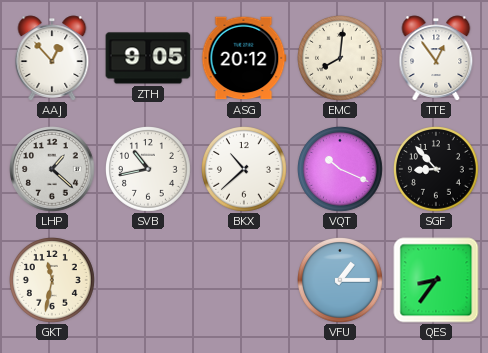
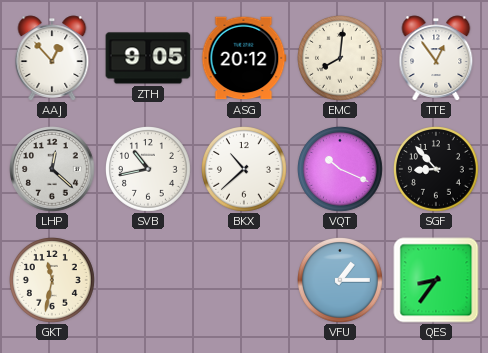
LHP: 1:22 -> 12:22 (52, 169)
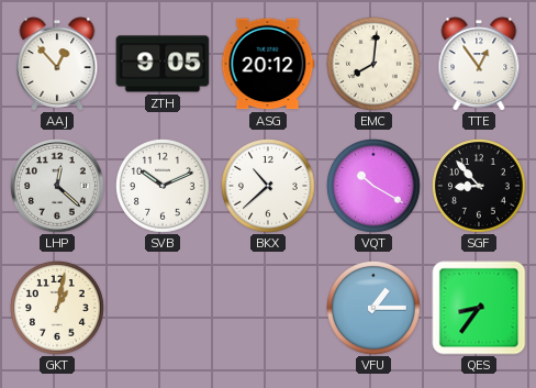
SVB: 10:43 -> 10:11 (164, 187)
VQT: 10:19 -> 10:20 (375, 187)
GKT: 11:32 -> 1:02 (58, 309)
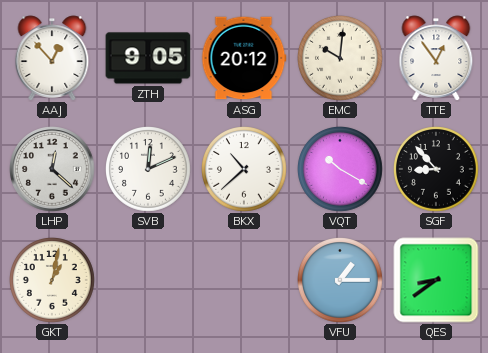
EMC: 8:01 -> 10:01 (341, 59)
SVB: 10:11 -> 12:11 (149, 170)
QES: 8:36 -> 8:39 (436, 280)
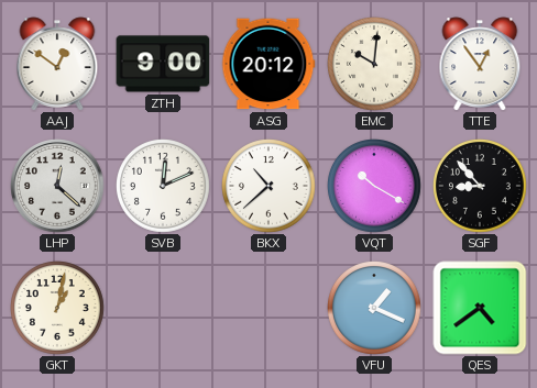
AAJ: 12:53 -> 12:51 (57, 64)
ZTH: 9:05 -> 9:00 (163, 64)
VFU: 1:15 -> 1:19 (375, 309)
QES: 8:39 -> 4:39 (480, 308)
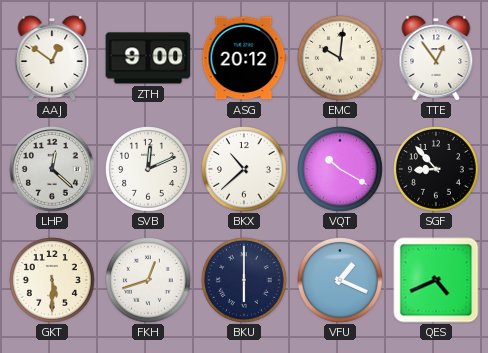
GKT: 1:02 -> 5:30 (53, 281)
FKH: none -> 12:42 (149, 281)
BKU: none -> 6:00 (245, 281)
QES: 4:39 -> 4:41 (436, 280)
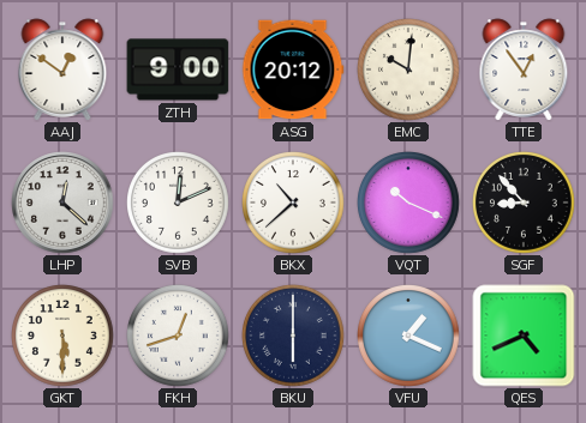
VQT: 10:20 -> 10:19 (409, 204)
